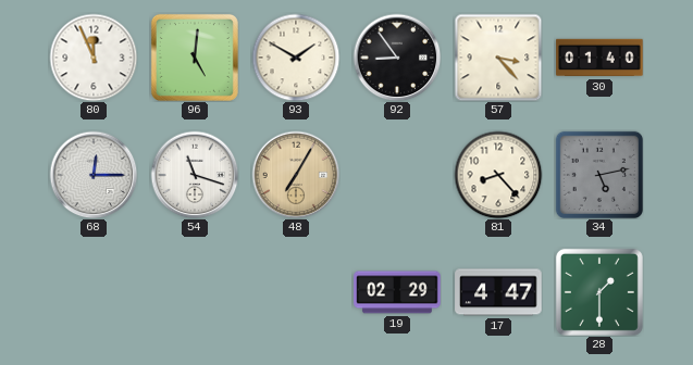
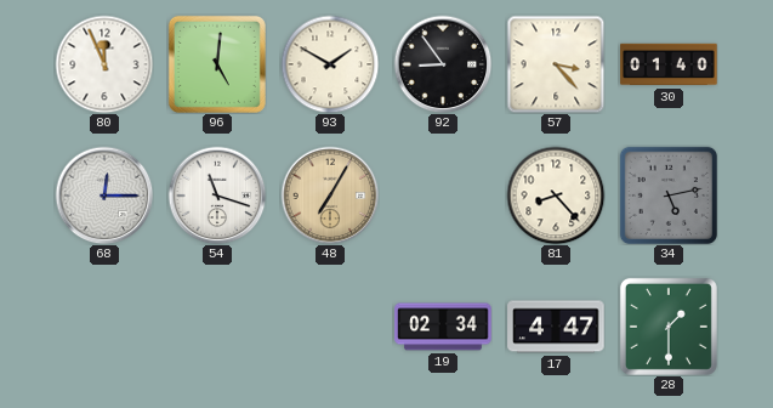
19: 02:29 -> 02:34 (443, 327)
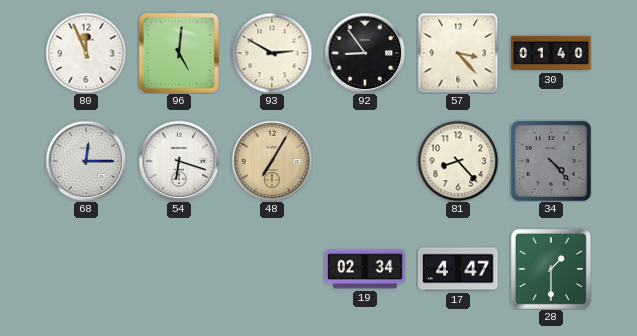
93: 1:50 -> 2:50 (272, 53)
54: 11:18 -> 6:18 (179, 161)
34: 5:13 -> 4:23 (550, 160)
